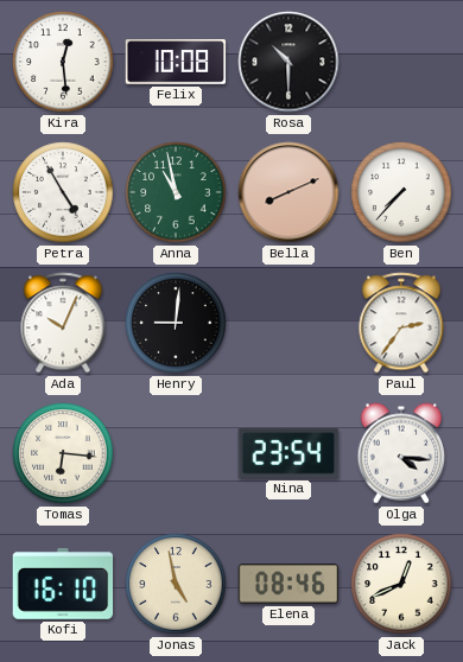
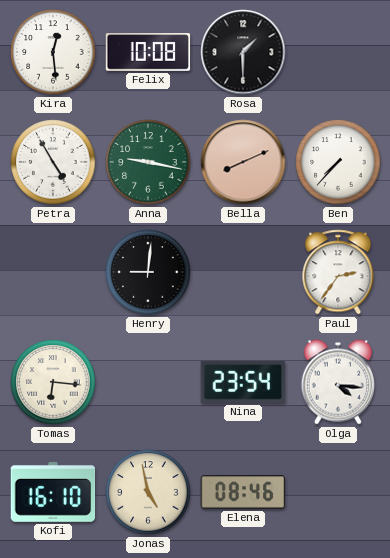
Rosa: 10:30 -> 1:30 (243, 52)
Anna: 10:58 -> 9:17 (148, 162)
Ada: 10:04 -> none (63, 323)
Jack: 12:41 -> none (401, 584)
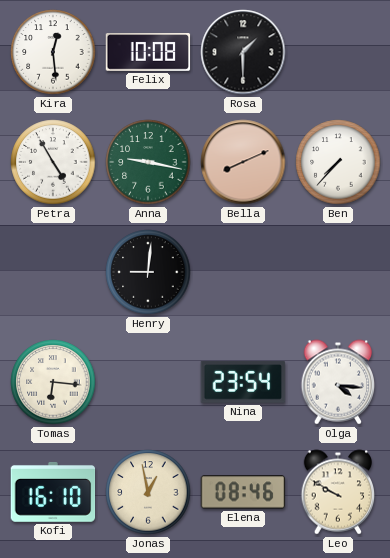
Paul: 2:36 -> none (338, 272)
Jonas: 4:58 -> 12:58 (148, 492)
Leo: none -> 9:50 (338, 492)
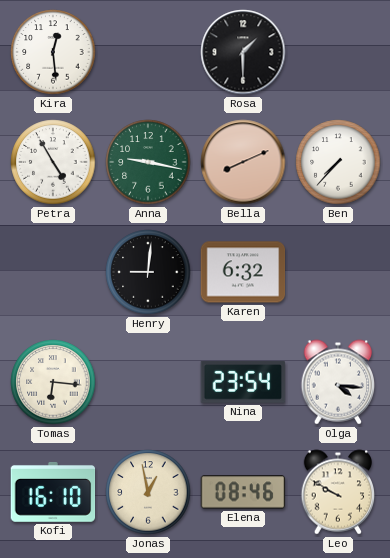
Felix: 10:08 -> none (148, 52)
Karen: none -> 6:32 (243, 272)
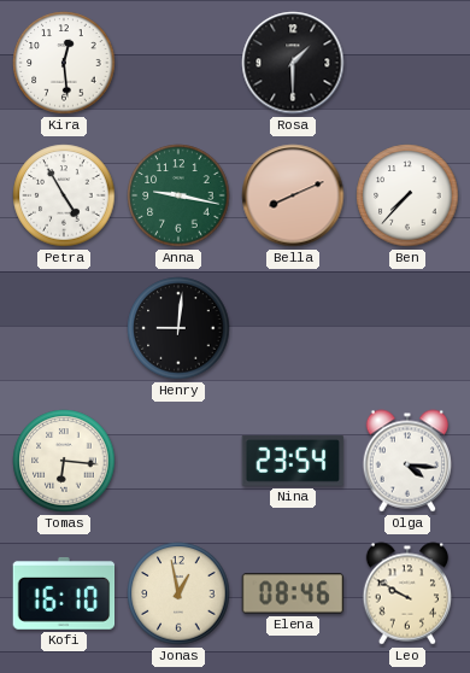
Karen: 6:32 -> none (243, 272)
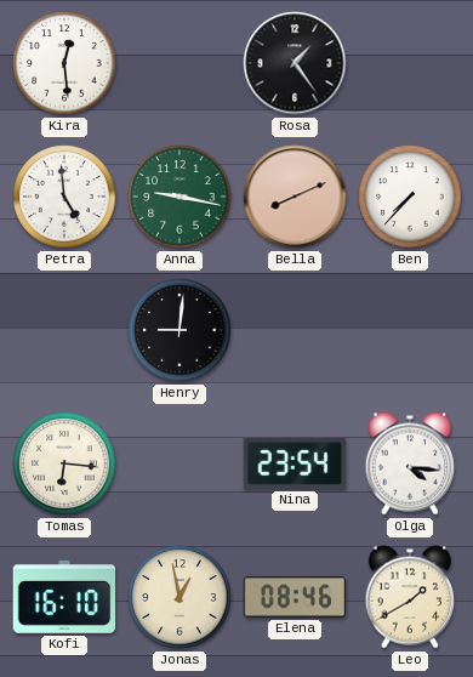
Rosa: 1:30 -> 1:24 (295, 63)
Petra: 4:55 -> 4:59 (64, 197)
Leo: 9:50 -> 1:40 (410, 597)
